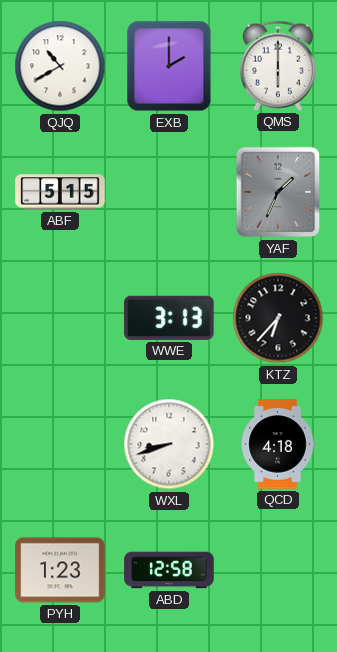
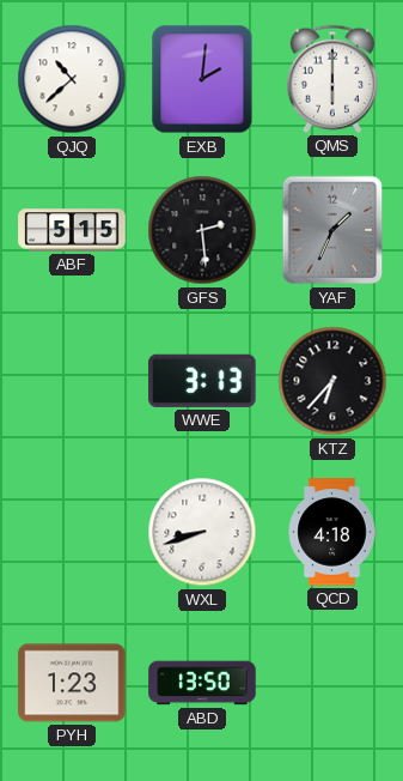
QJQ: 10:40 -> 10:38 (72, 79)
EXB: 2:00 -> 2:01 (202, 79)
GFS: none -> 2:29 (202, 230)
ABD: 12:58 -> 13:50 (202, 683)
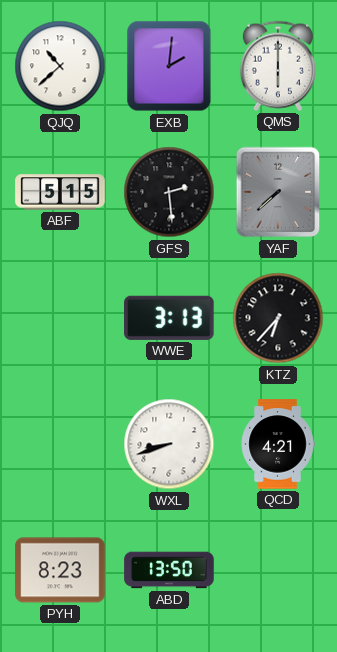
YAF: 1:34 -> 7:38 (278, 192)
QCD: 4:18 -> 4:21 (278, 444)
PYH: 1:23 -> 8:23 (60, 570)
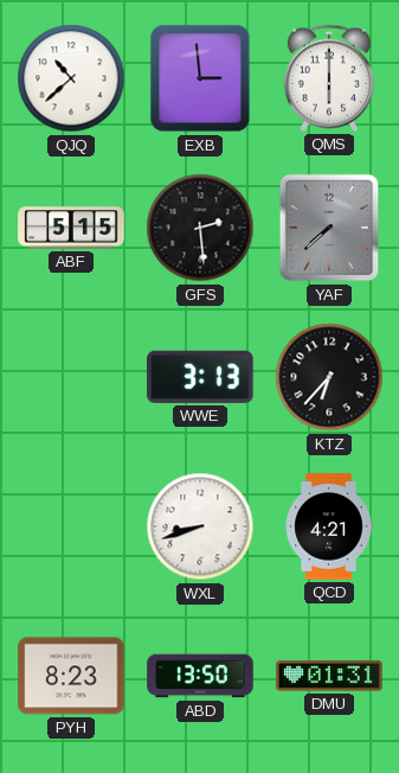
EXB: 2:01 -> 2:59 (200, 78)
DMU: none -> 01:31 (329, 676)
